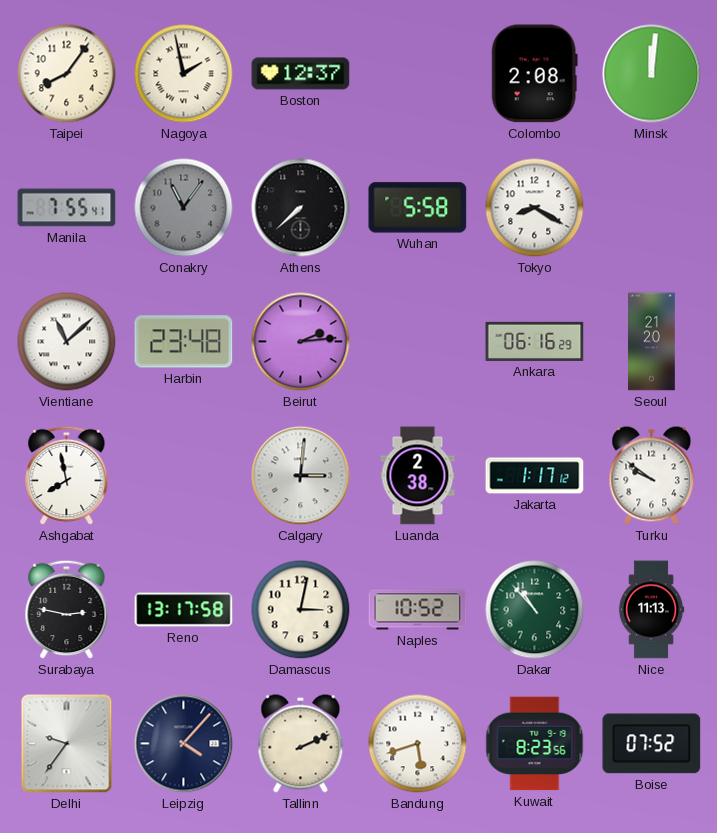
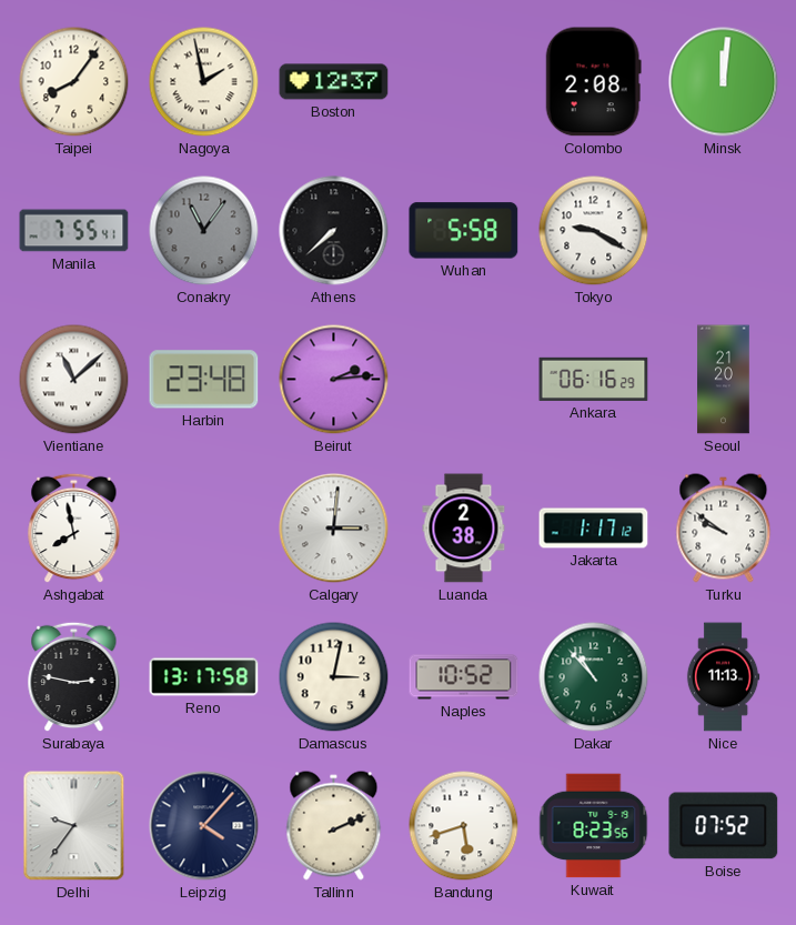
Tokyo: 8:20 -> 9:20 (594, 231)
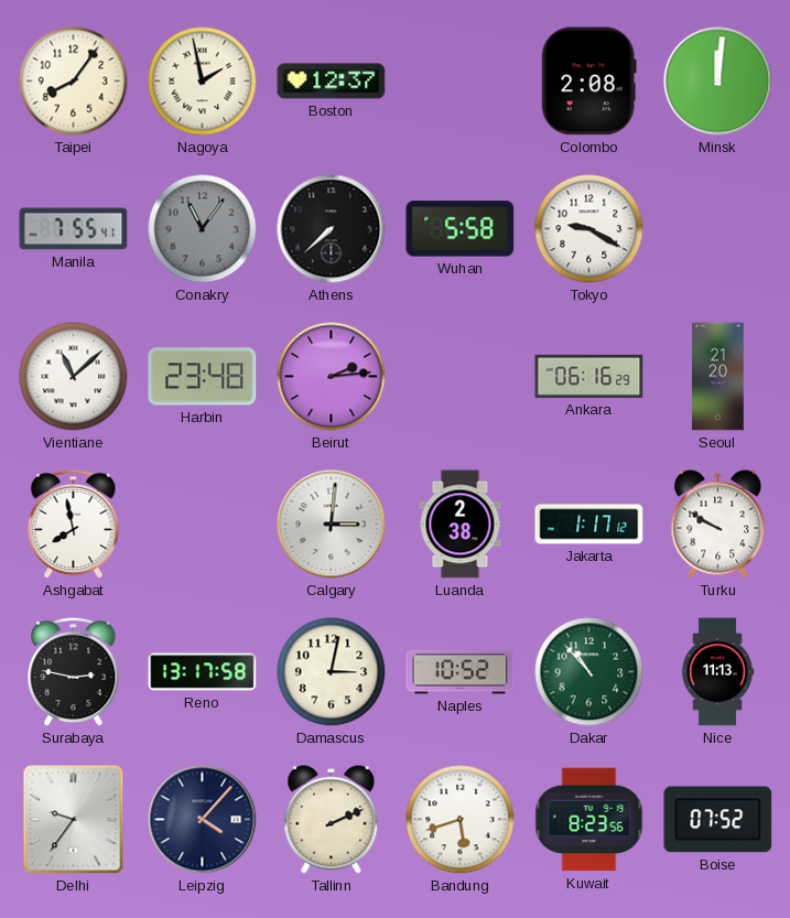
Turku: 9:51 -> 9:50 (718, 525)
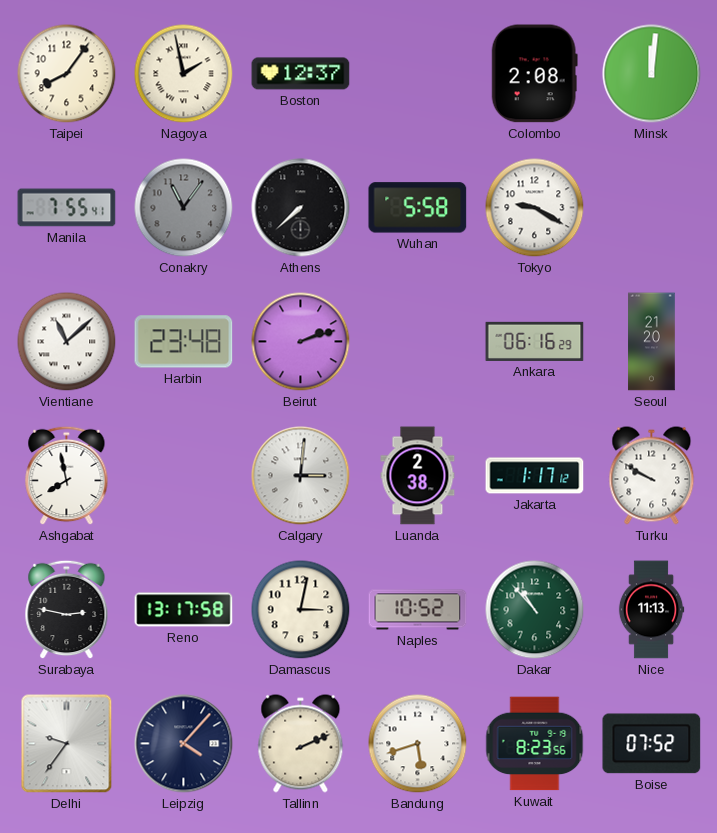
Beirut: 2:14 -> 2:12 (301, 342)
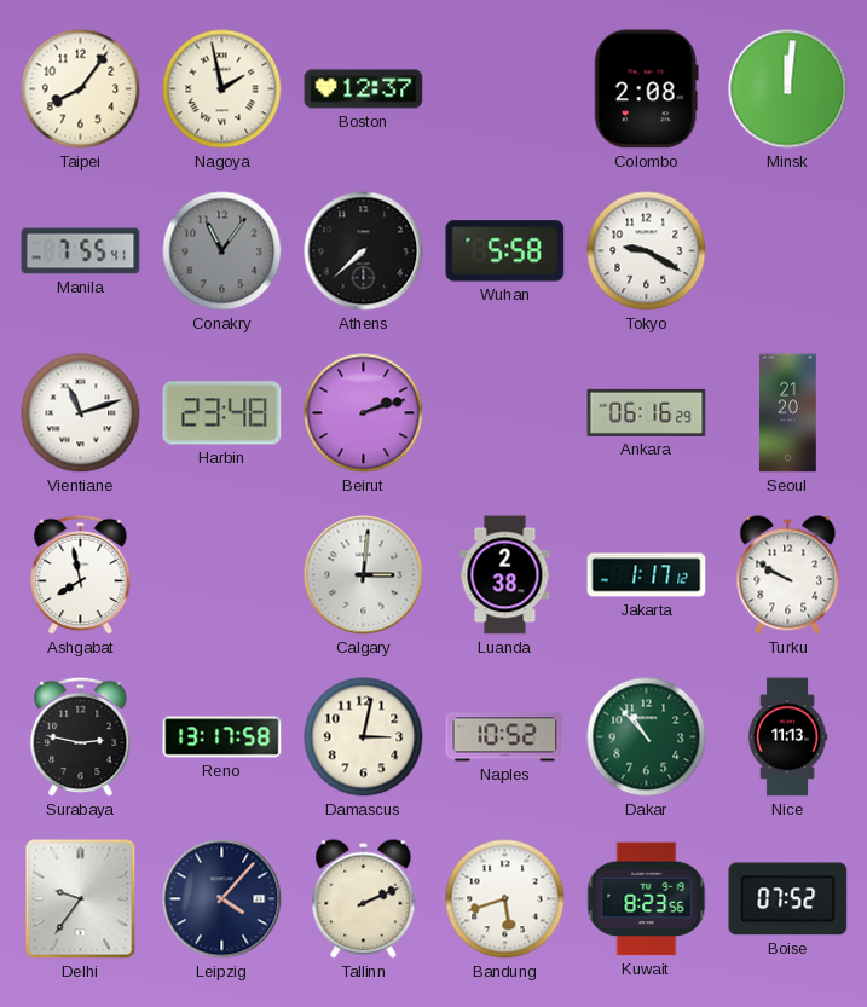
Vientiane: 11:08 -> 11:12 (81, 413)
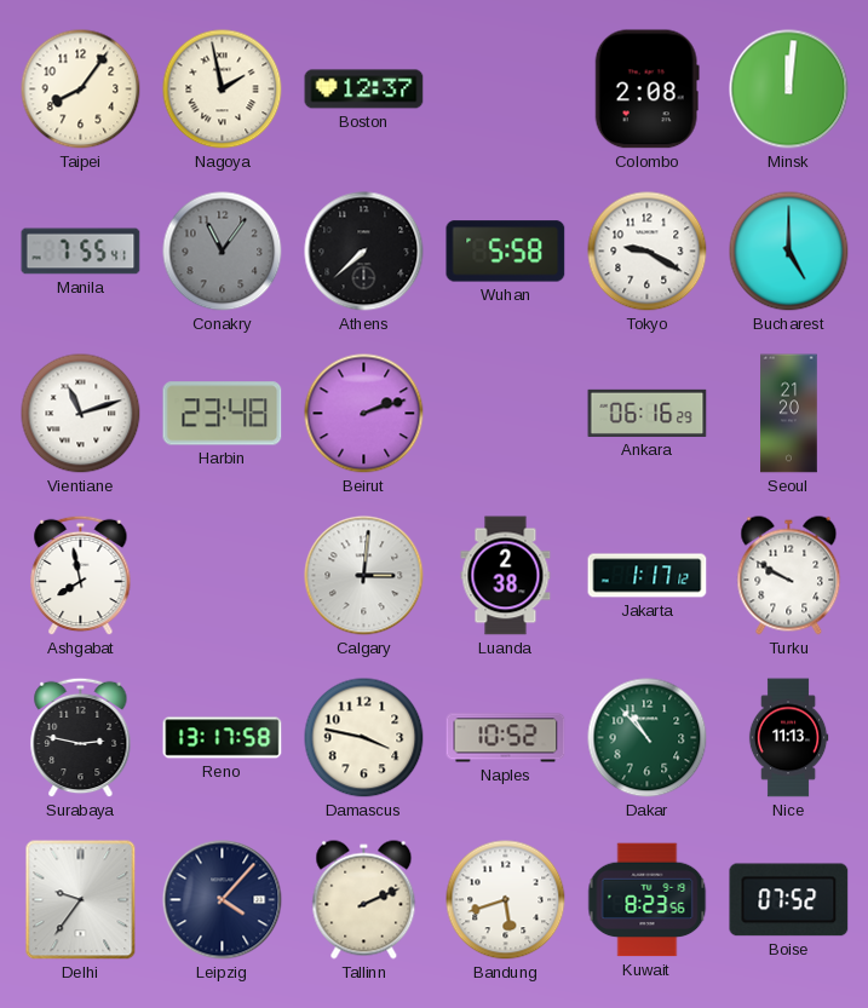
Bucharest: none -> 5:00 (789, 252)
Damascus: 3:02 -> 3:47 (364, 738)
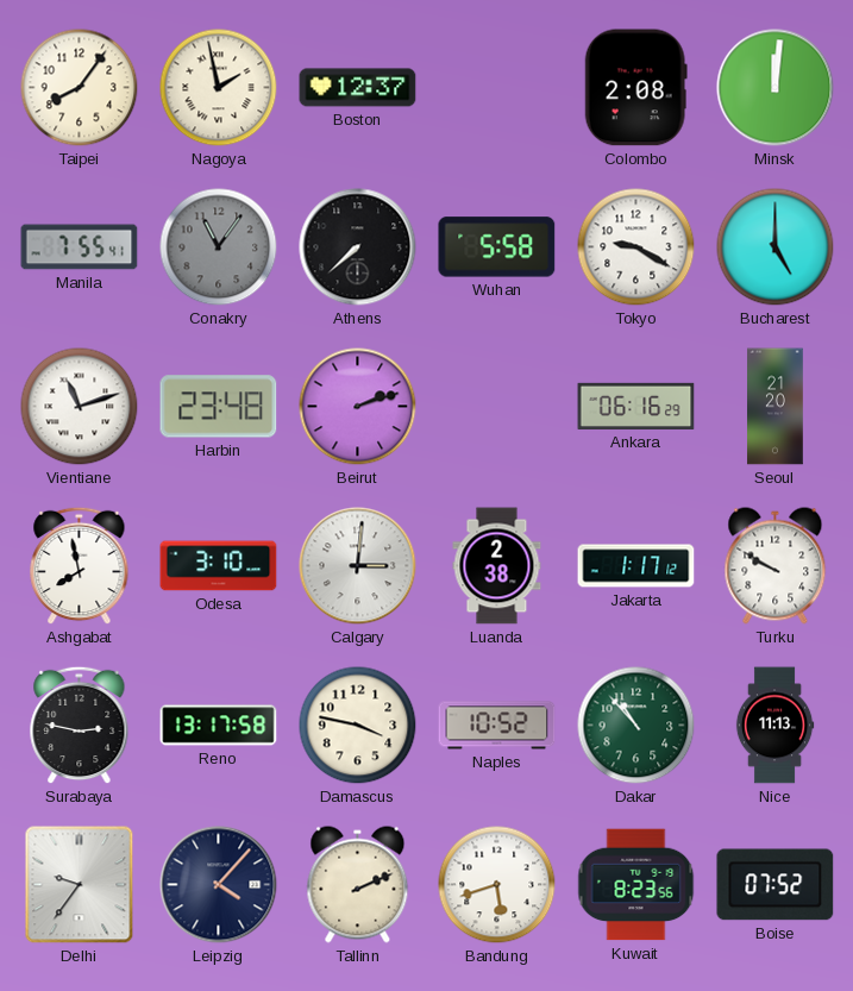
Odesa: none -> 3:10 (219, 566)
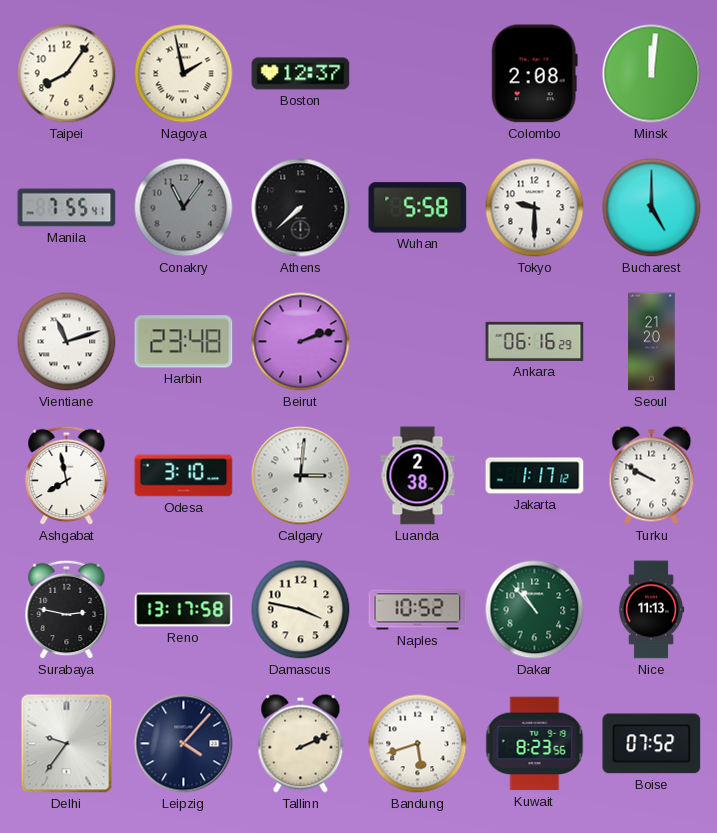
Tokyo: 9:20 -> 9:30 (535, 208)
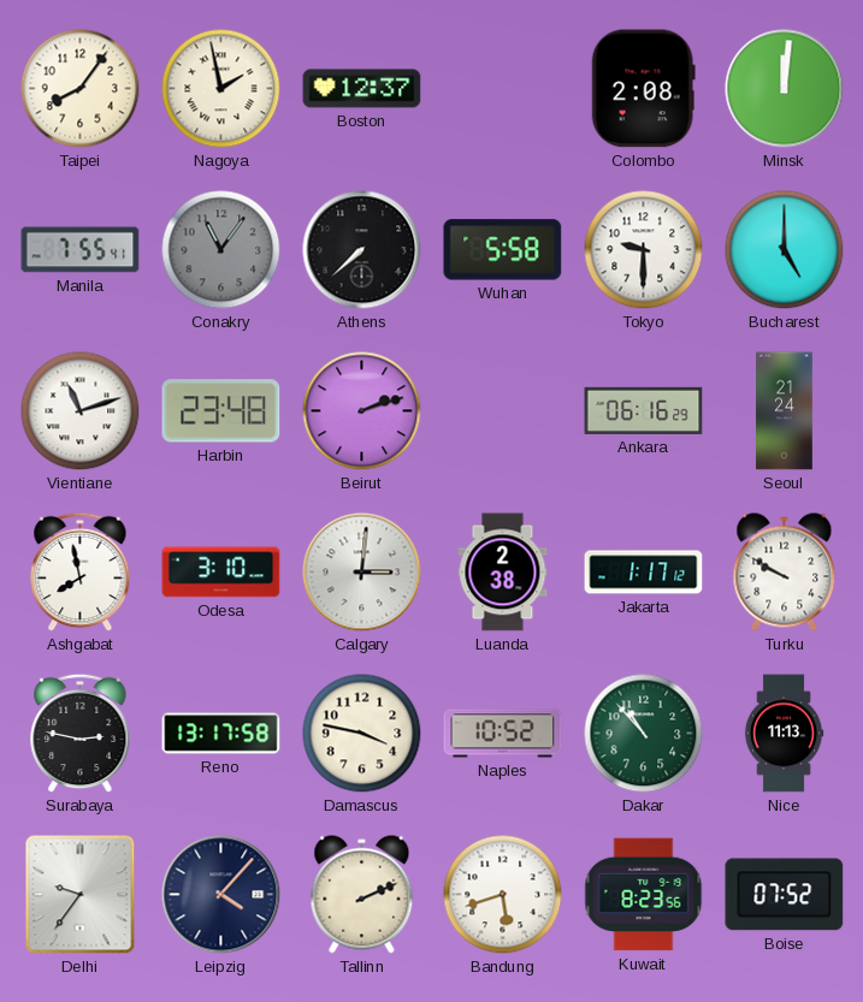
Seoul: 21:20 -> 21:24 (785, 411)
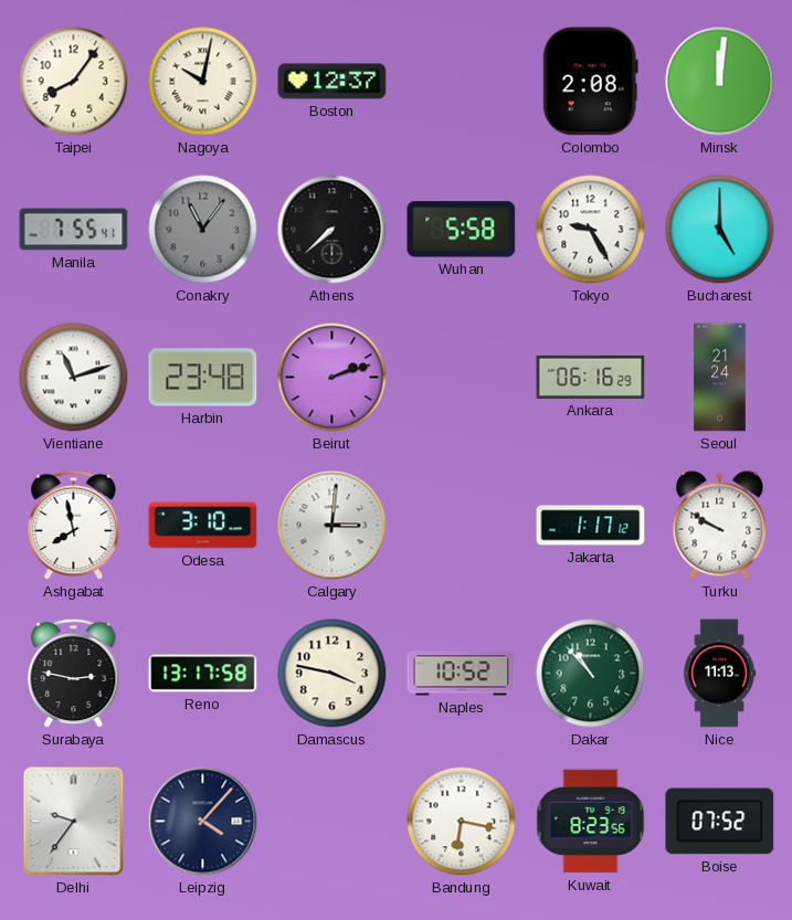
Nagoya: 1:58 -> 10:02 (203, 82)
Tokyo: 9:30 -> 9:25 (591, 230)
Luanda: 2:38 -> none (503, 573)
Tallinn: 2:11 -> none (362, 895)
Bandung: 5:42 -> 6:17 (462, 822)
